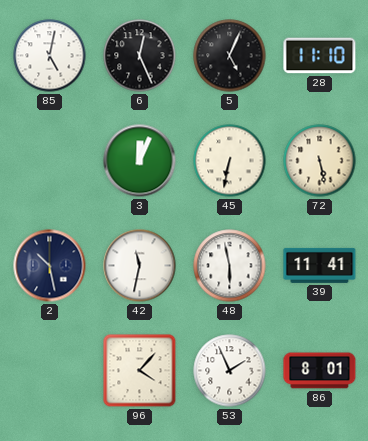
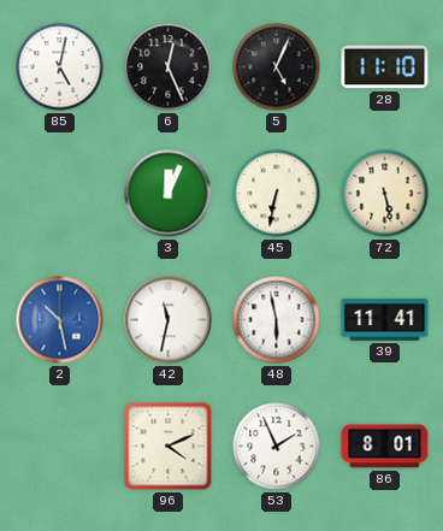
2 dial: navy -> blue (60, 320)
96: 4:07 -> 4:11 (169, 447)
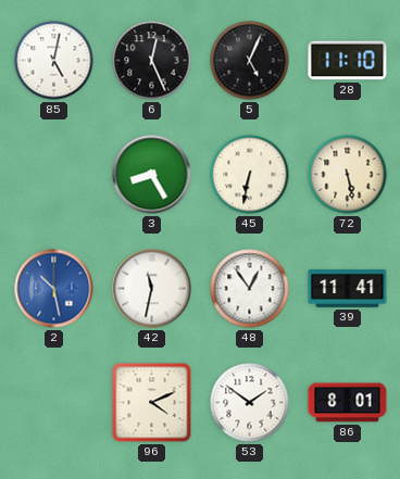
3: 12:04 -> 8:25 (152, 175)
48: 5:58 -> 12:54 (250, 289)
53: 1:56 -> 1:51 (250, 403)
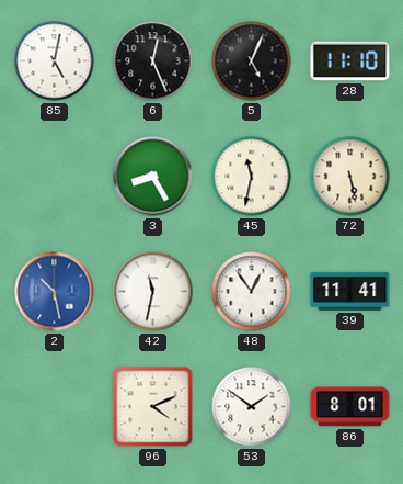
45: 6:32 -> 11:32 (252, 177)
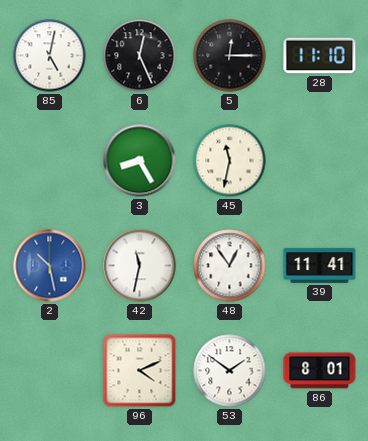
5: 5:04 -> 12:15 (230, 56)
72: 5:28 -> none (350, 177)
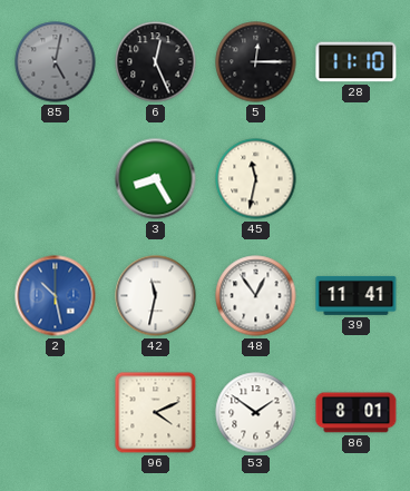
85 dial: white -> grey (56, 62)
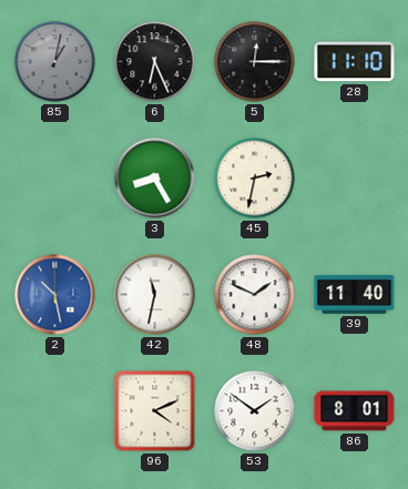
85: 5:02 -> 1:02 (55, 62)
6: 12:26 -> 6:26 (155, 62)
45: 11:32 -> 2:32 (255, 179)
48: 12:54 -> 1:49 (255, 295)
39: 11:41 -> 11:40 (355, 294)
